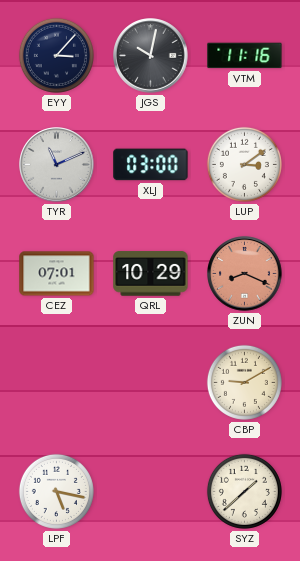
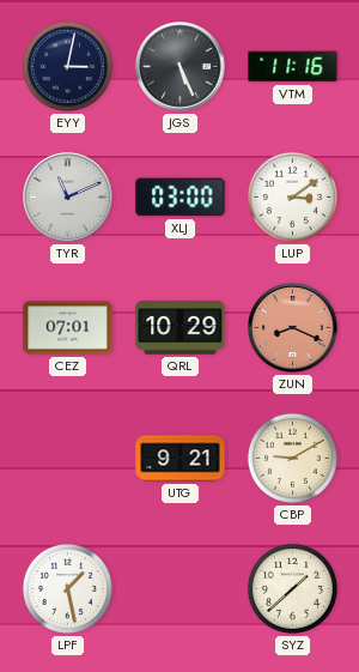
EYY: 3:07 -> 3:02 (67, 66)
JGS: 10:02 -> 5:26 (181, 67)
UTG: none -> 9:21 (181, 459)
LPF: 5:17 -> 1:28 (67, 588)
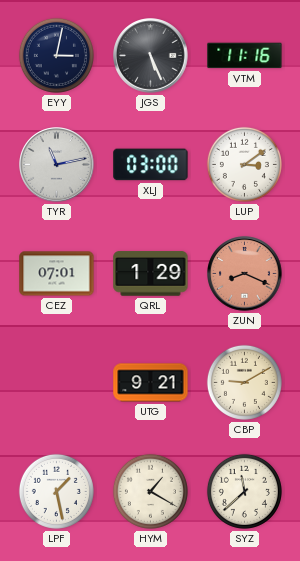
TYR: 11:11 -> 11:13 (57, 165)
QRL: 10:29 -> 1:29 (151, 274)
HYM: none -> 1:20 (150, 491)
SYZ: 1:38 -> 11:38 (244, 491)
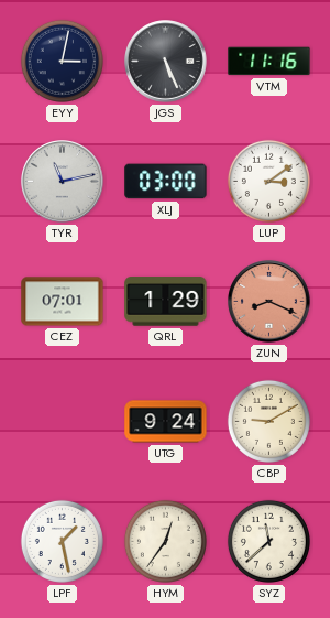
UTG: 9:21 -> 9:24 (166, 422)
HYM: 1:20 -> 12:36 (165, 541)
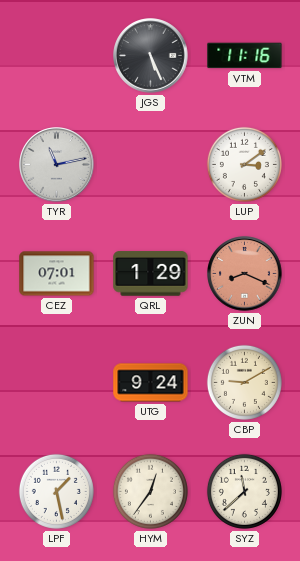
EYY: 3:02 -> none (62, 61)
XLJ: 03:00 -> none (166, 182)
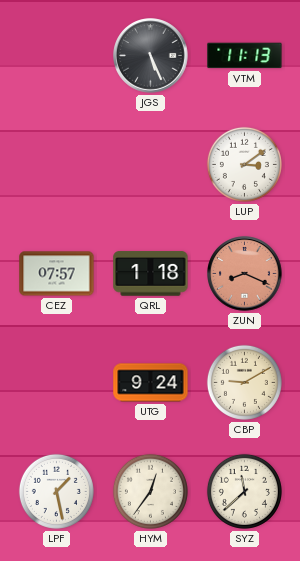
VTM: 11:16 -> 11:13 (245, 56)
TYR: 11:13 -> none (57, 165)
CEZ: 07:01 -> 07:57 (57, 274)
QRL: 1:29 -> 1:18 (151, 274)
